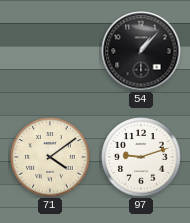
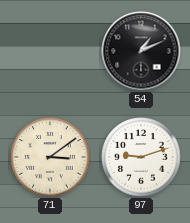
54: 1:07 -> 1:11 (141, 51)
71: 4:09 -> 3:09 (50, 157)
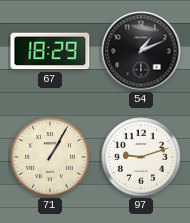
67: none -> 18:29 (50, 51)
71: 3:09 -> 1:05 (50, 157)
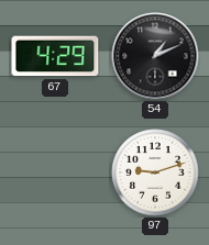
67: 18:29 -> 4:29 (55, 56)
71: 1:05 -> none (50, 157)
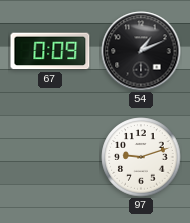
67: 4:29 -> 0:09 (50, 51)
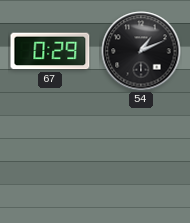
67: 0:09 -> 0:29 (50, 51)
97: 9:12 -> none (141, 157)
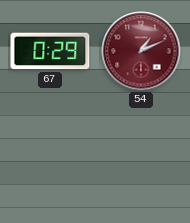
54 dial: black -> burgundy (141, 51)
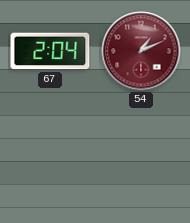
67: 0:29 -> 2:04 (50, 51)
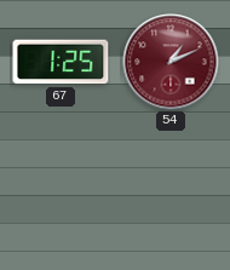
67: 2:04 -> 1:25 (61, 62)
